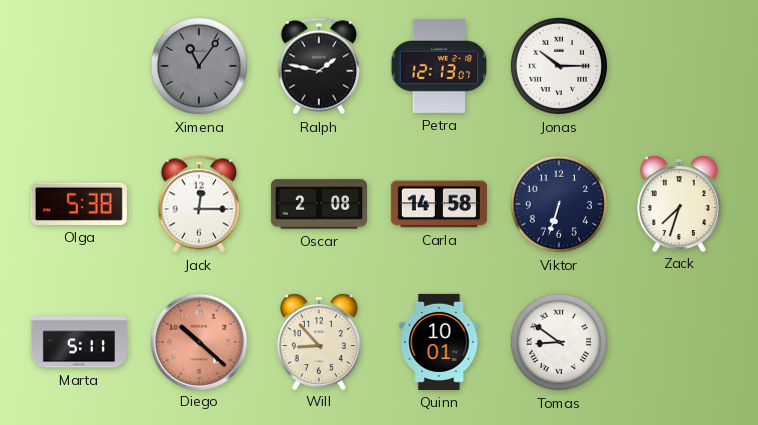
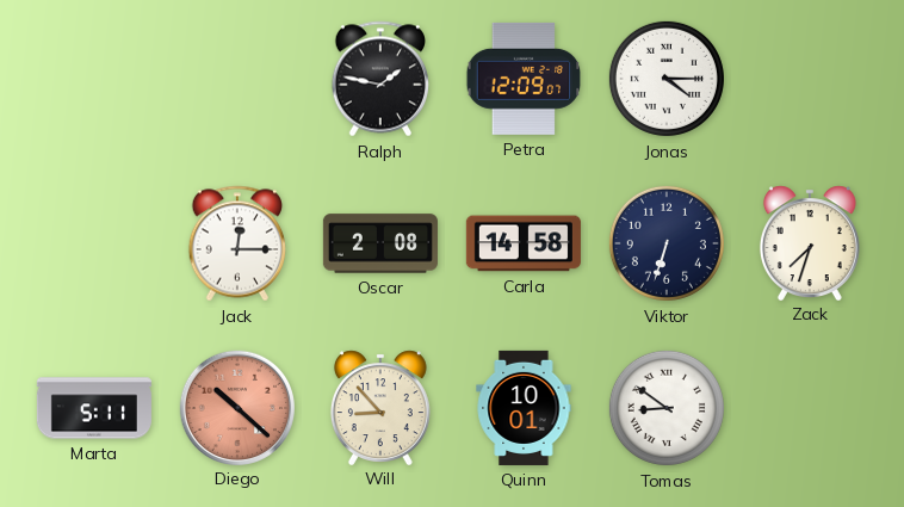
Ximena: 11:06 -> none (199, 66)
Petra: 12:13 -> 12:09 (524, 79)
Jonas: 10:15 -> 4:15 (667, 79)
Olga: 5:38 -> none (79, 204)
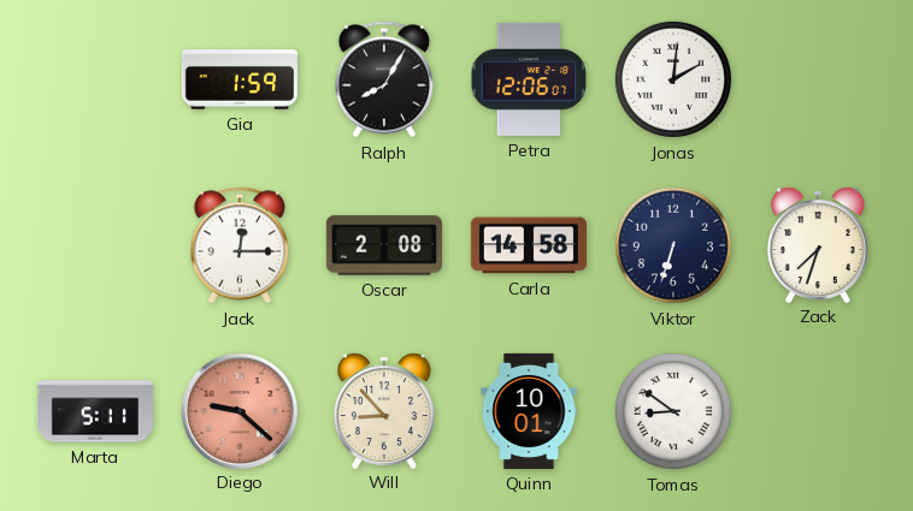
Gia: none -> 1:59 (240, 79)
Ralph: 1:47 -> 8:05 (383, 79)
Petra: 12:09 -> 12:06 (529, 79)
Jonas: 4:15 -> 2:01 (673, 79)
Diego: 10:22 -> 9:22 (238, 410)
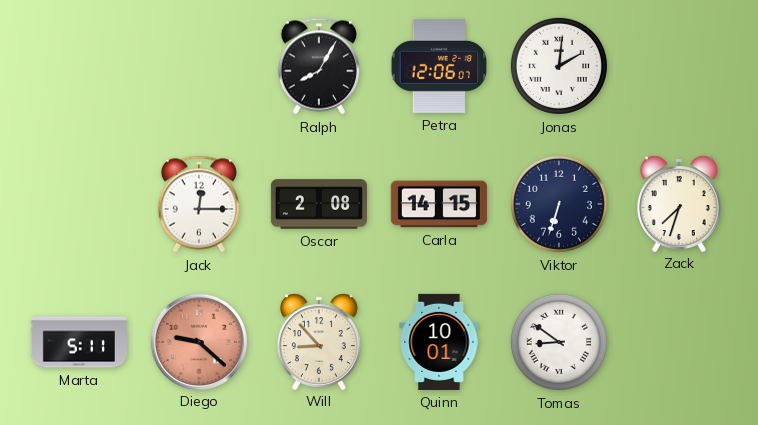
Gia: 1:59 -> none (240, 79)
Carla: 14:58 -> 14:15 (439, 204)
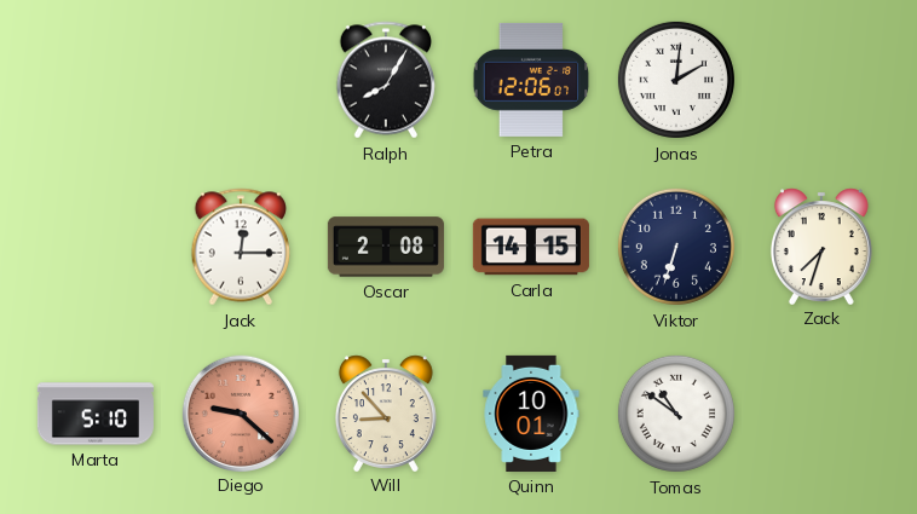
Marta: 5:11 -> 5:10 (96, 414)
Tomas: 8:51 -> 10:51 (676, 414)
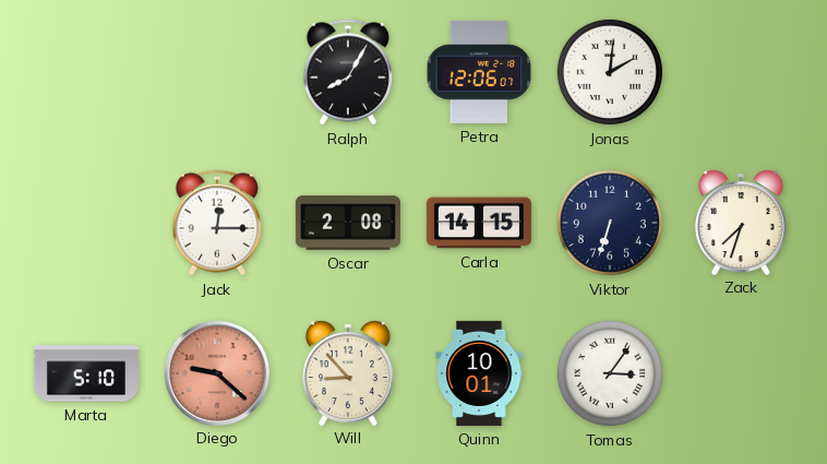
Tomas: 10:51 -> 3:06 (610, 373)
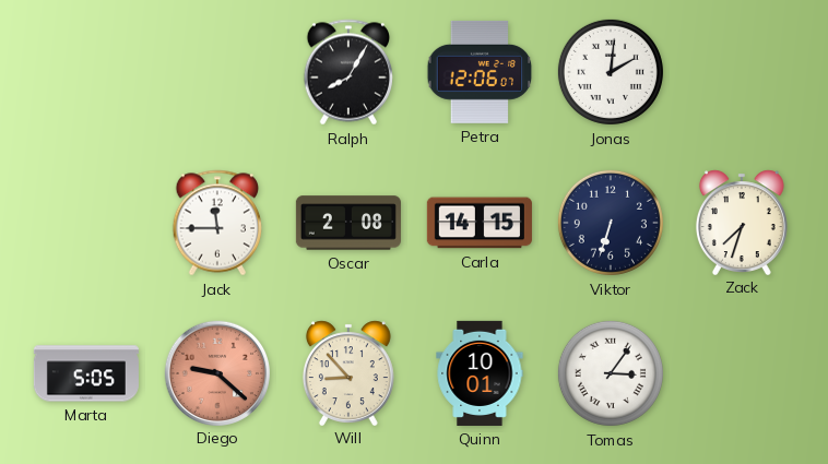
Jack: 12:15 -> 11:45 (216, 223)
Marta: 5:10 -> 5:05 (86, 373)
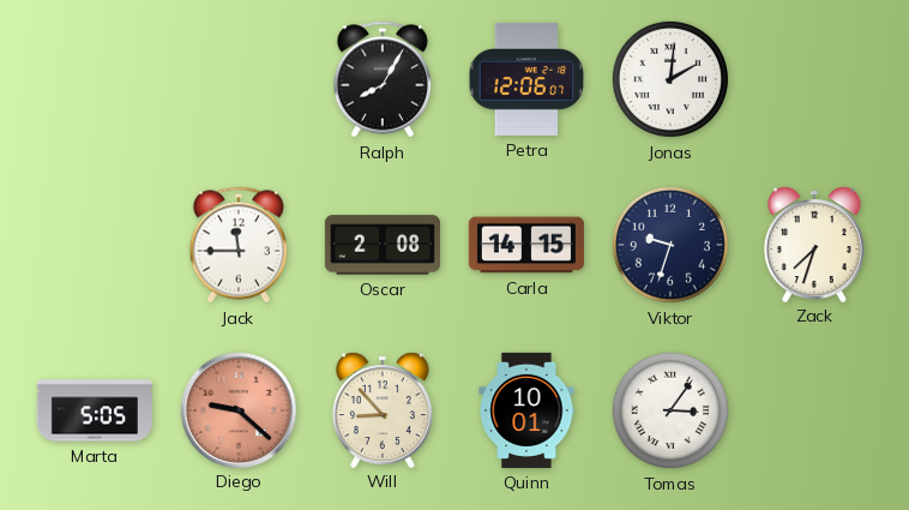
Viktor: 6:33 -> 9:33 (670, 245)
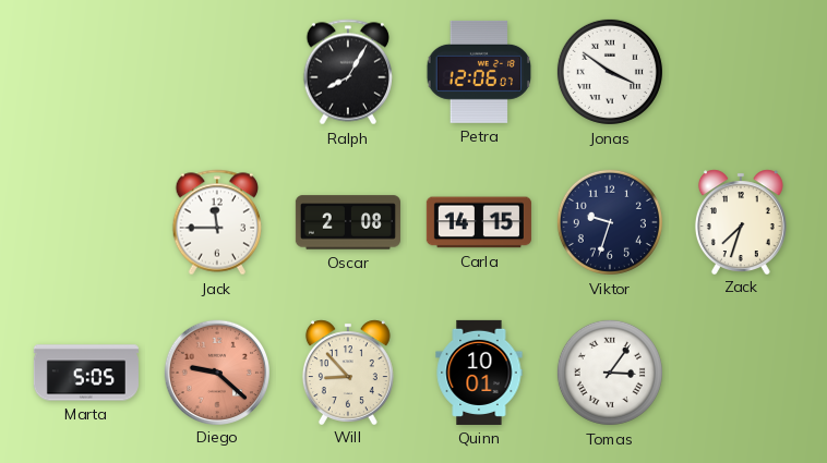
Jonas: 2:01 -> 3:51 (610, 72)
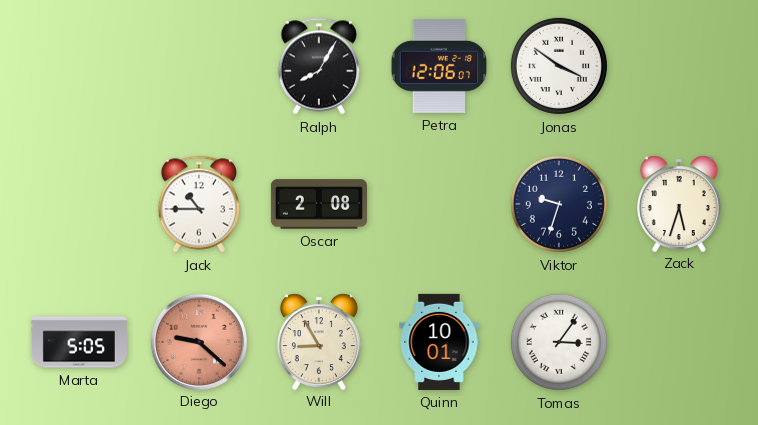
Jack: 11:45 -> 10:45 (198, 204)
Carla: 14:15 -> none (479, 222)
Zack: 7:33 -> 5:33 (679, 203)
Will: 8:53 -> 8:55 (319, 341)
